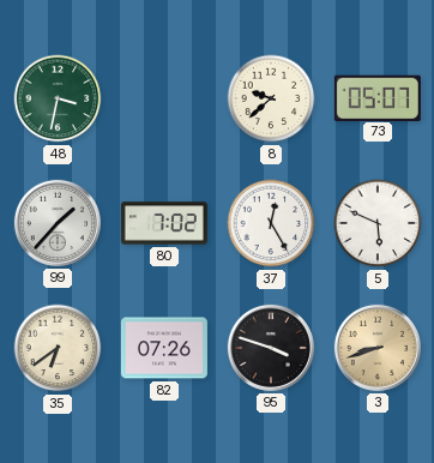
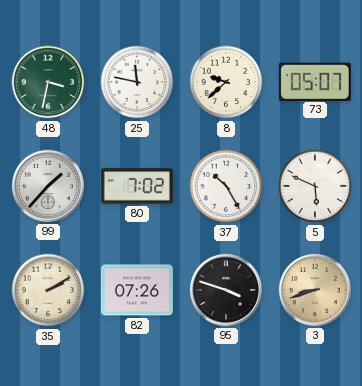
25: none -> 11:47 (137, 82)
37: 12:25 -> 10:25 (226, 186)
35: 6:39 -> 2:10 (48, 290)
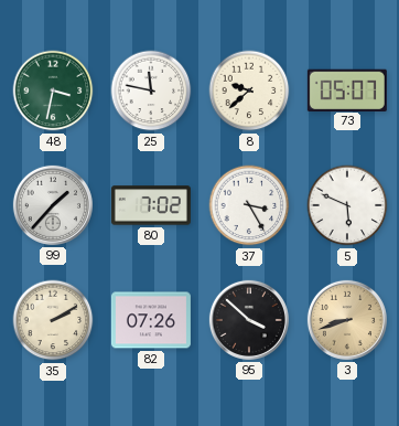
37: 10:25 -> 3:25 (249, 205)
95: 3:48 -> 3:52 (249, 320)
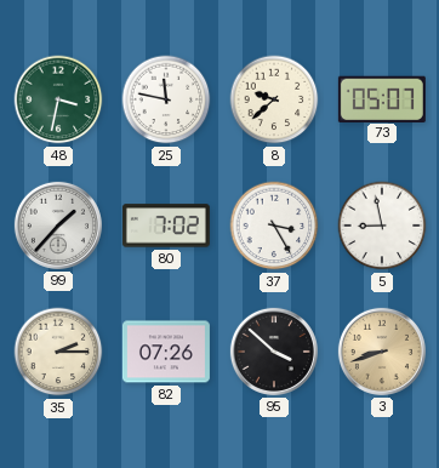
5: 5:49 -> 8:58 (382, 226)
35: 2:10 -> 2:15 (58, 352)
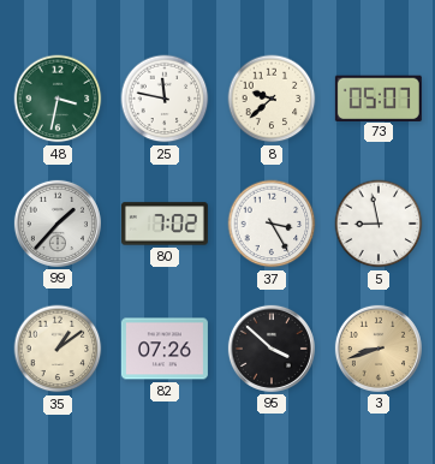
35: 2:15 -> 1:09 (58, 349)
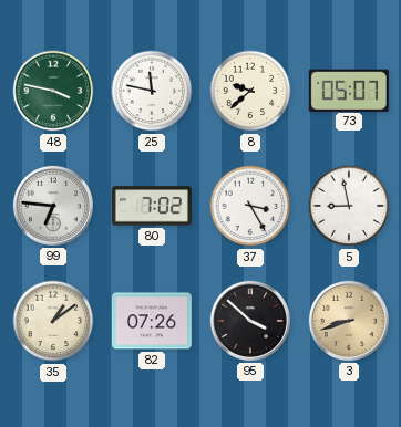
48: 3:32 -> 3:47 (53, 91)
99: 1:37 -> 6:46 (53, 206)
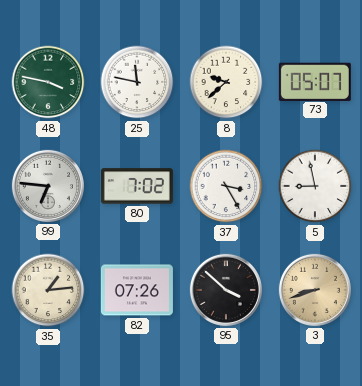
35: 1:09 -> 1:14 (48, 290)
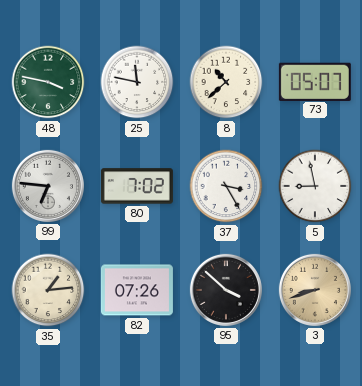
8: 9:38 -> 10:38 (226, 82)
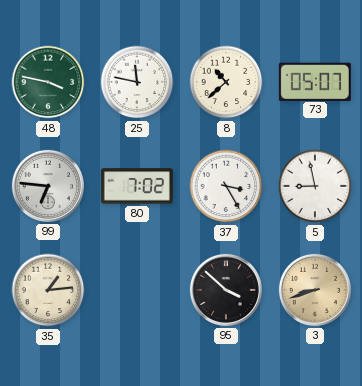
82: 07:26 -> none (137, 290)
